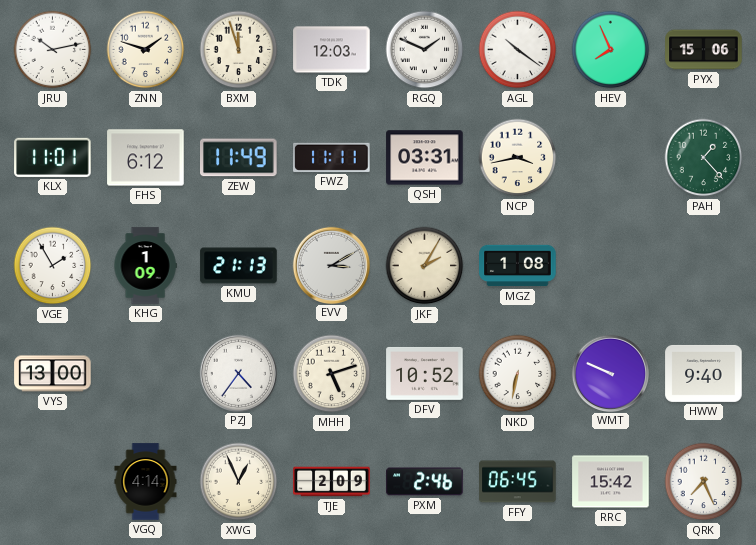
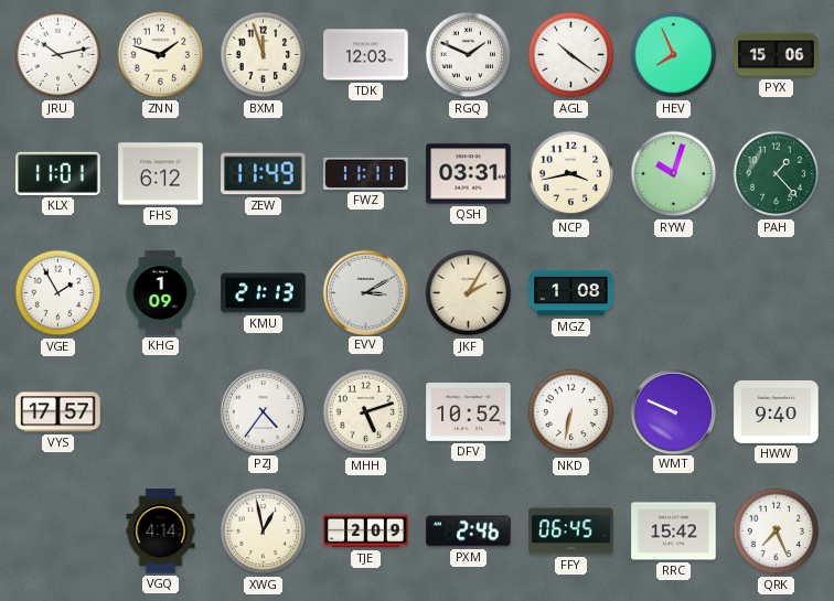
RYW: none -> 10:03 (674, 174)
VYS: 13:00 -> 17:57 (58, 412)
XWG: 12:56 -> 12:58 (264, 532)
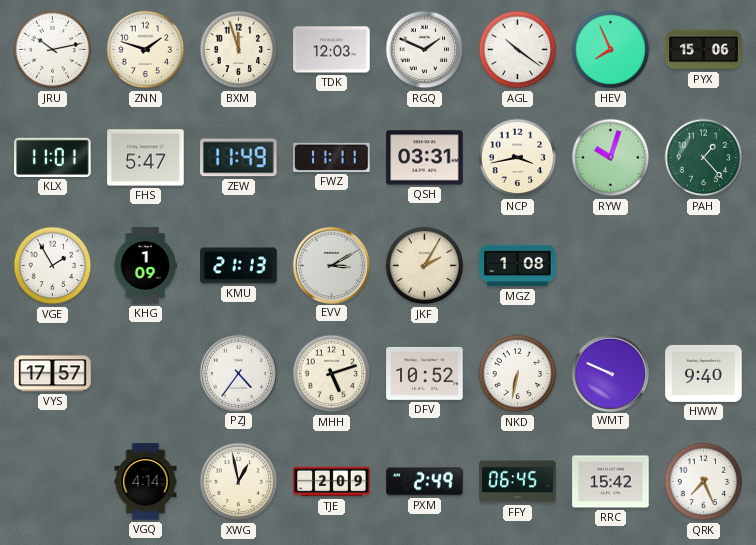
FHS: 6:12 -> 5:47 (146, 158)
PXM: 2:46 -> 2:49 (425, 482)
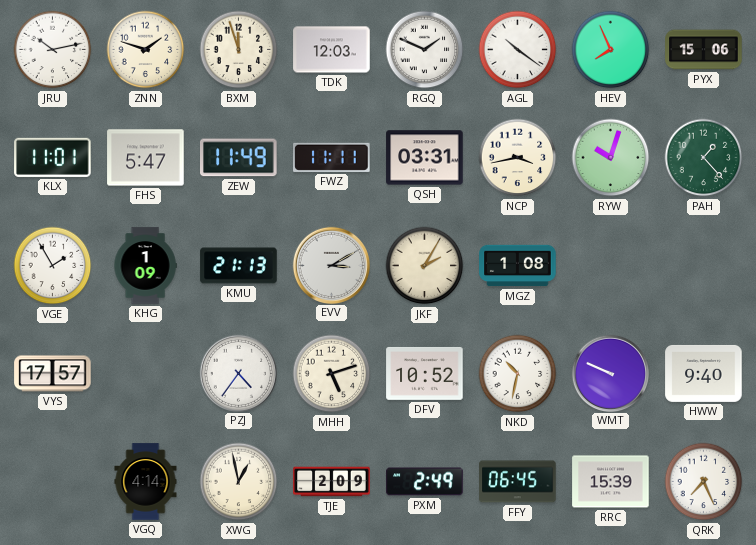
NKD: 6:32 -> 10:32 (518, 374)
RRC: 15:42 -> 15:39 (611, 482)
